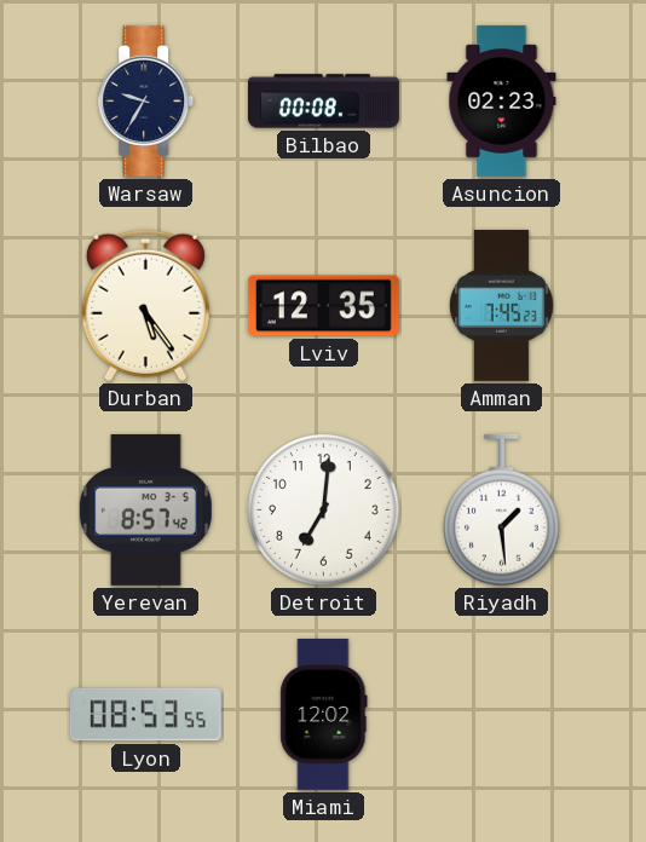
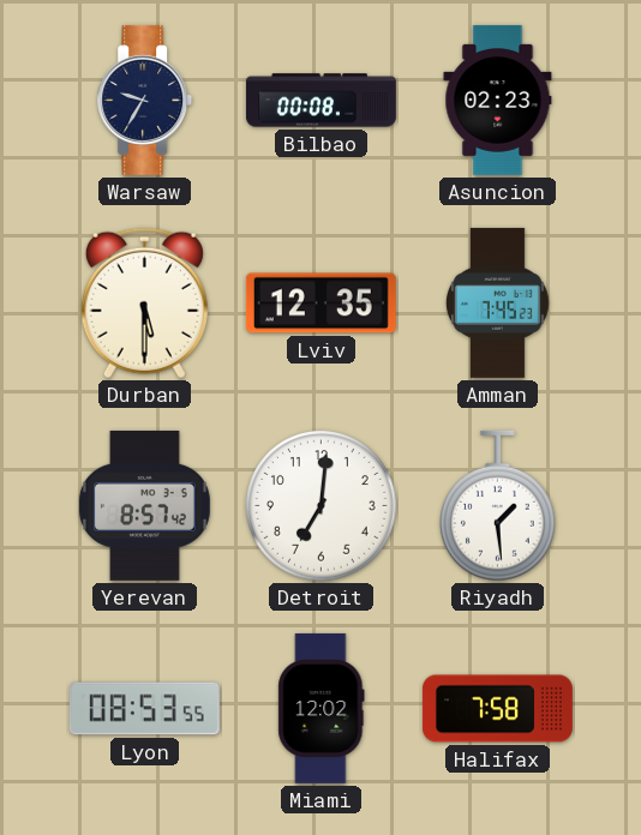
Durban: 5:24 -> 5:30 (144, 304)
Halifax: none -> 7:58 (497, 709)
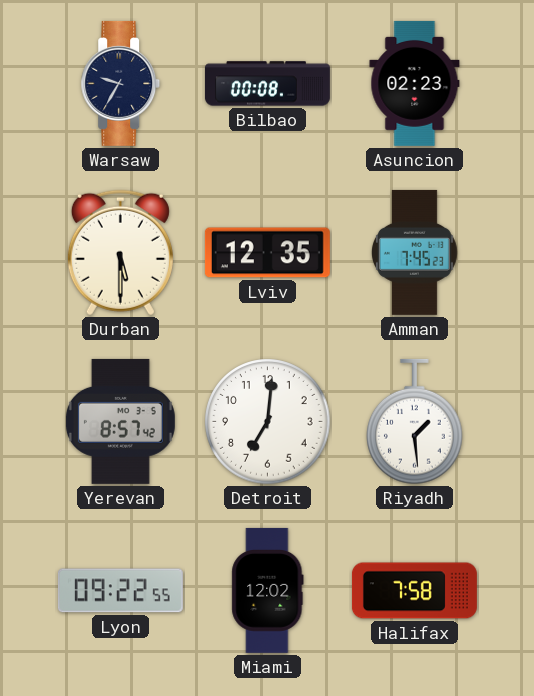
Lyon: 08:53 -> 09:22 (120, 591)
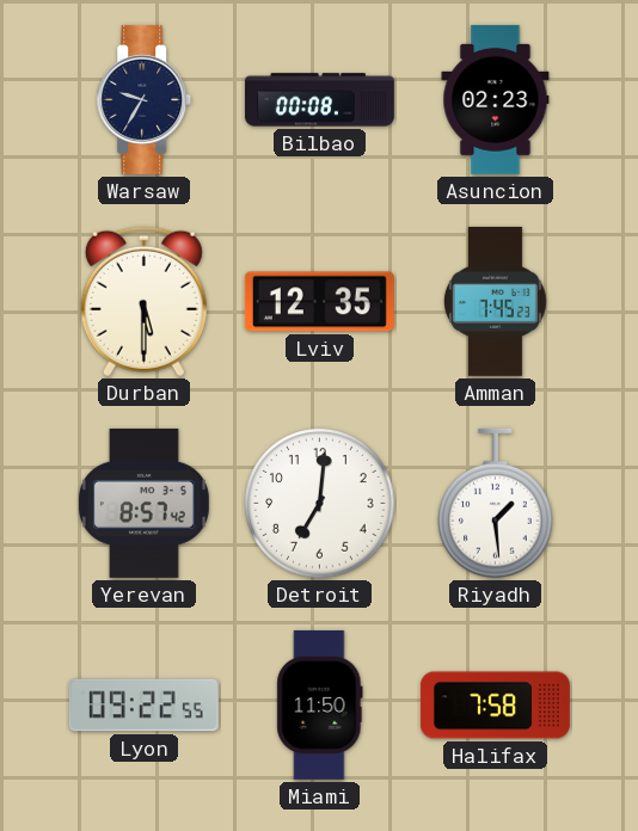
Miami: 12:02 -> 11:50 (320, 704)
